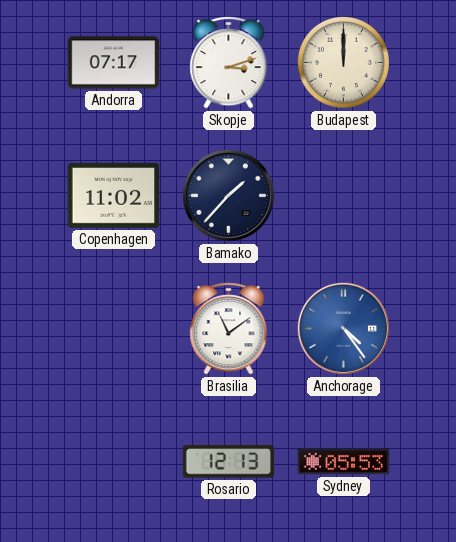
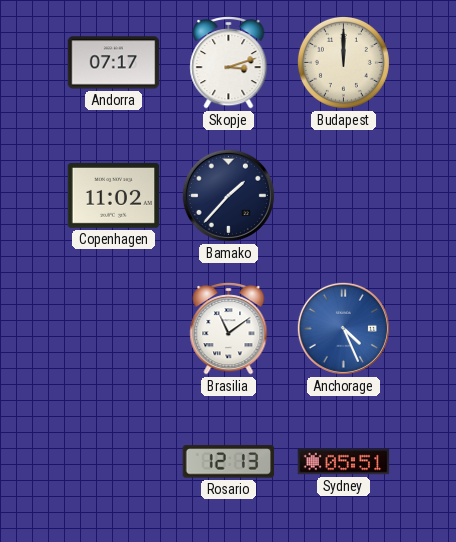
Anchorage: 4:24 -> 4:26 (343, 328)
Sydney: 05:53 -> 05:51 (344, 462)
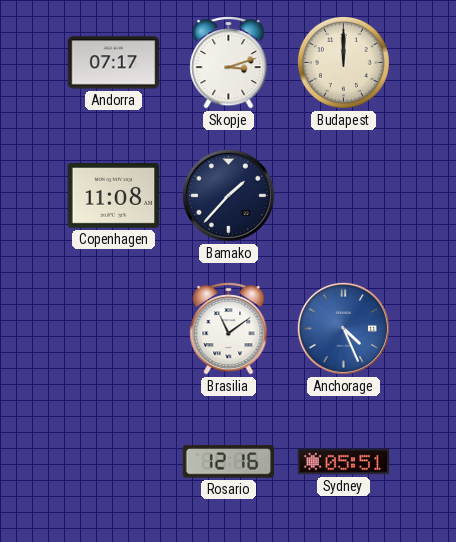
Copenhagen: 11:02 -> 11:08 (114, 196)
Rosario: 12:13 -> 12:16 (229, 462)
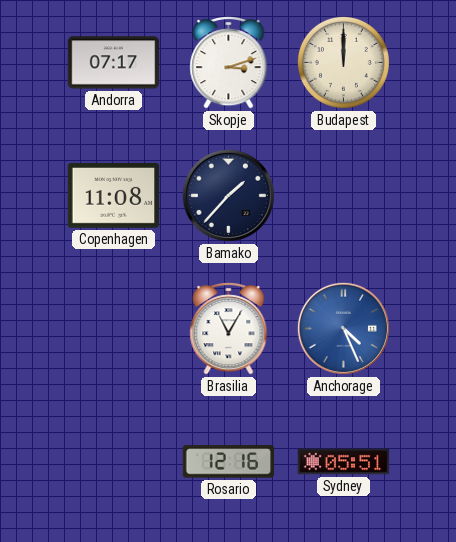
Brasilia: 11:09 -> 11:05 (229, 328)
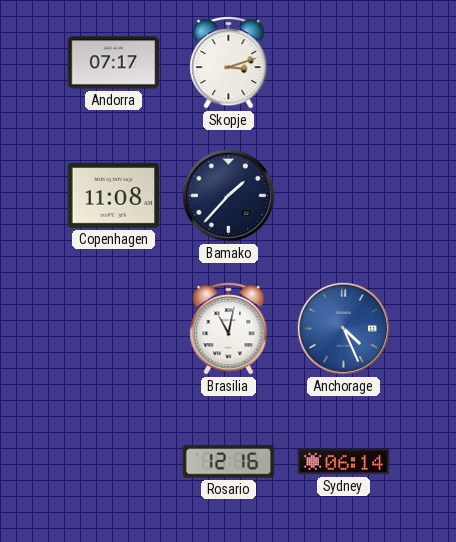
Budapest: 12:00 -> none (343, 62)
Brasilia: 11:05 -> 11:02 (229, 328)
Sydney: 05:51 -> 06:14 (344, 462)
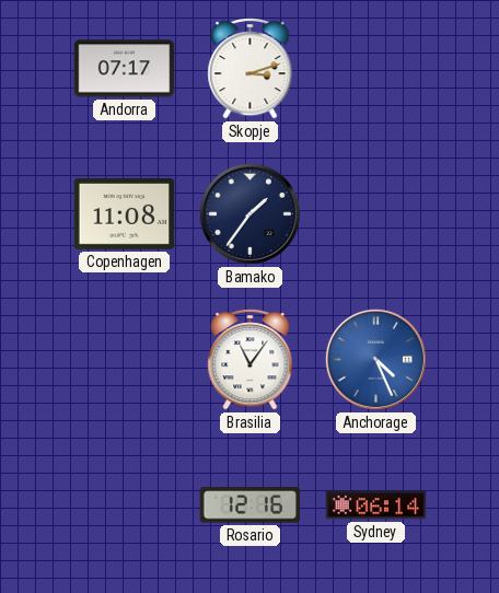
Bamako: 1:37 -> 1:36 (249, 213)
Brasilia: 11:02 -> 11:06 (251, 359)
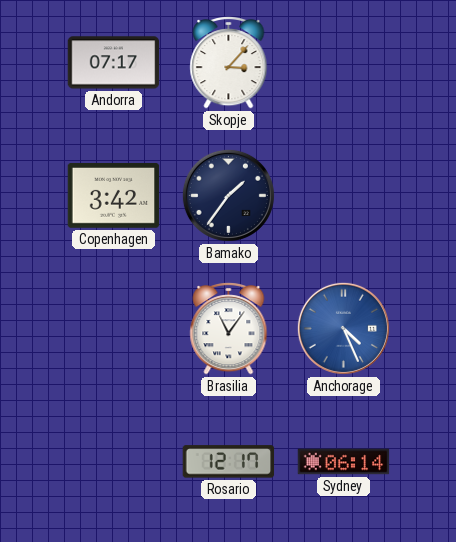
Skopje: 3:12 -> 3:07 (229, 62)
Copenhagen: 11:08 -> 3:42 (114, 196)
Rosario: 12:16 -> 12:17 (229, 462)
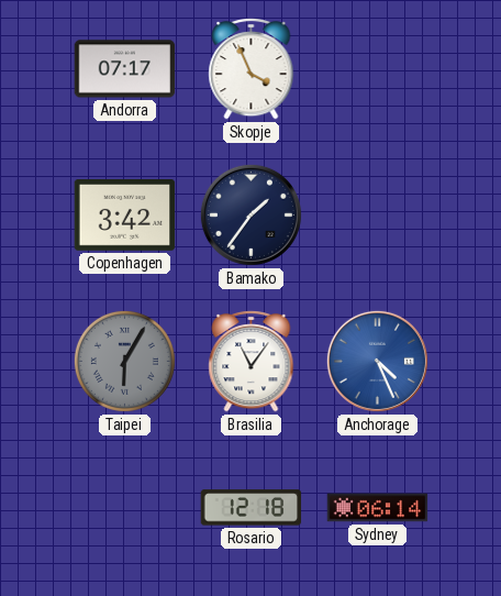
Skopje: 3:07 -> 3:56 (252, 68)
Taipei: none -> 6:05 (124, 361)
Rosario: 12:17 -> 12:18 (252, 508)
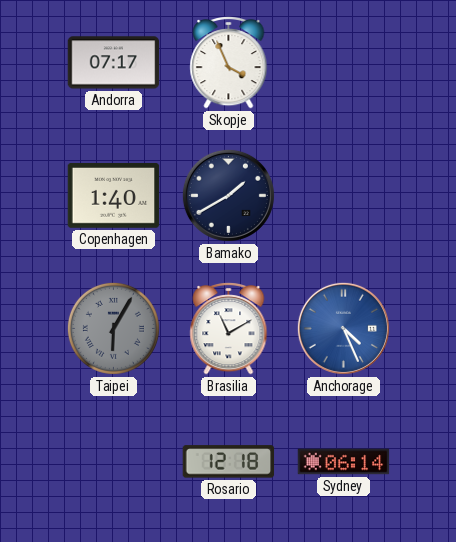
Copenhagen: 3:42 -> 1:40 (114, 196)
Bamako: 1:36 -> 1:40 (228, 195)
Brasilia: 11:06 -> 11:10 (229, 328)
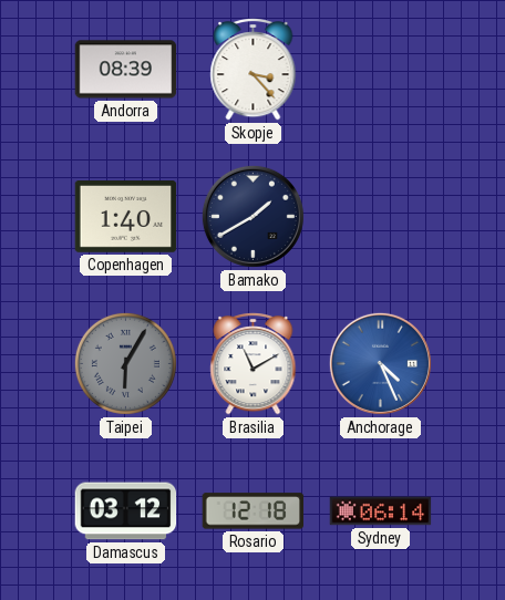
Andorra: 07:17 -> 08:39 (126, 70)
Skopje: 3:56 -> 3:23 (254, 69)
Damascus: none -> 03:12 (126, 511)
